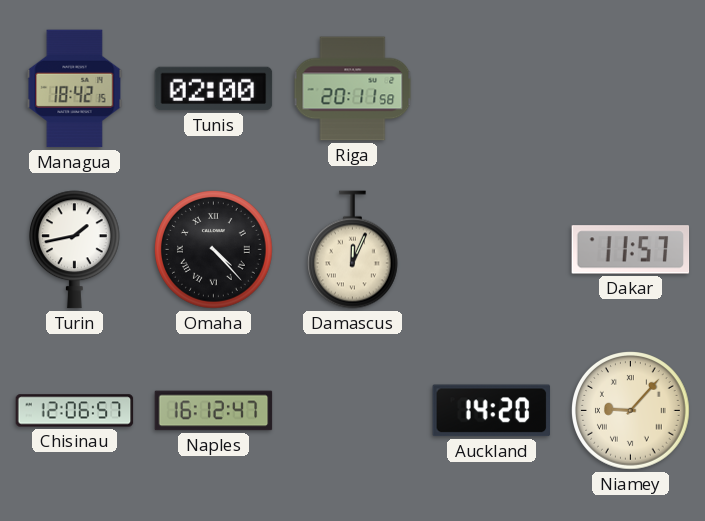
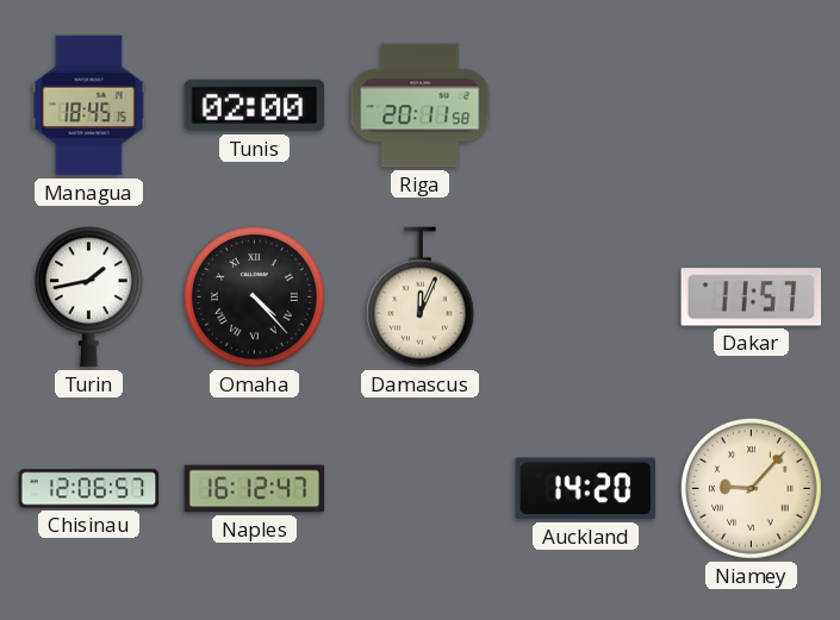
Managua: 18:42 -> 18:45 (89, 106)
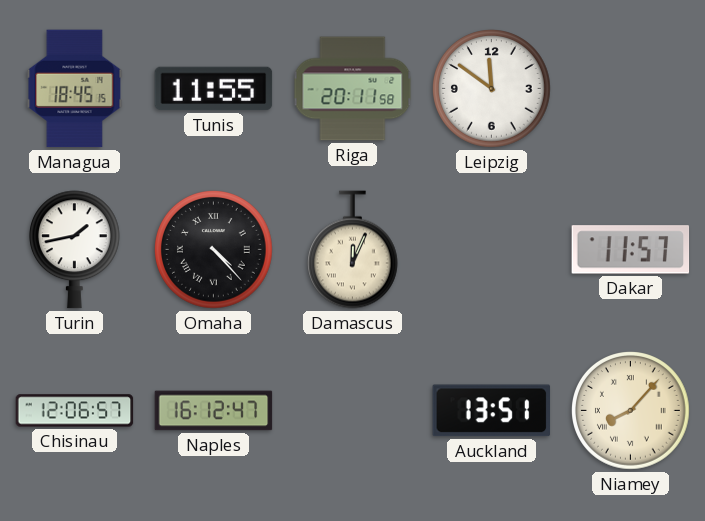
Tunis: 02:00 -> 11:55 (214, 89)
Leipzig: none -> 11:51 (492, 89)
Auckland: 14:20 -> 13:51 (492, 411)
Niamey: 9:07 -> 8:07 (631, 411)
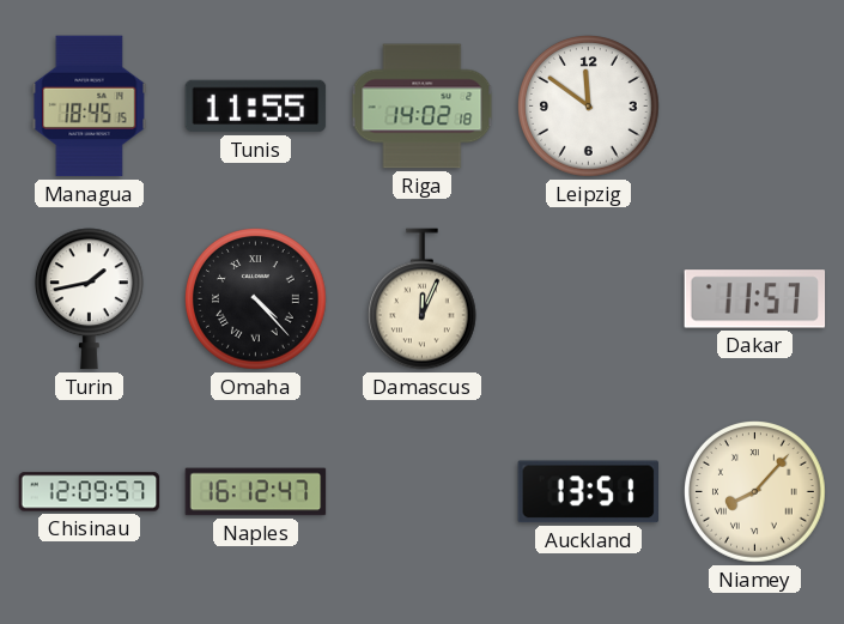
Riga: 20:11 -> 14:02 (423, 107)
Chisinau: 12:06 -> 12:09 (90, 492)
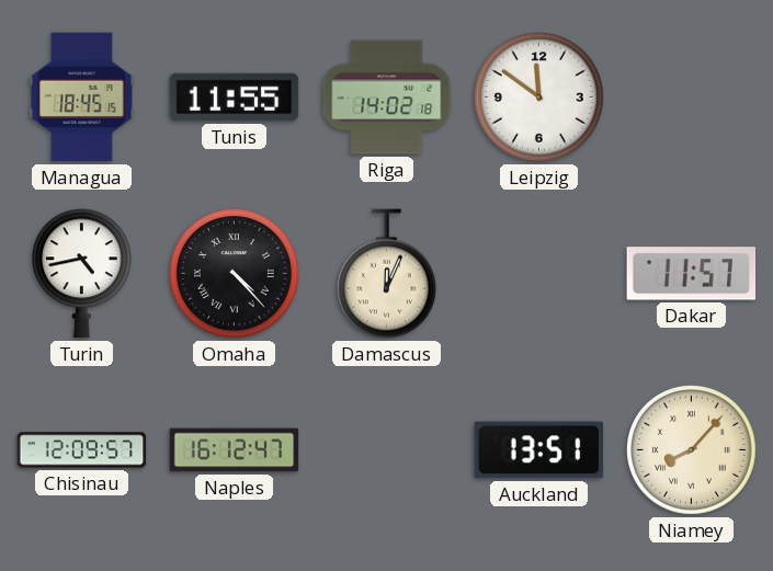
Turin: 1:43 -> 4:43 (81, 274)
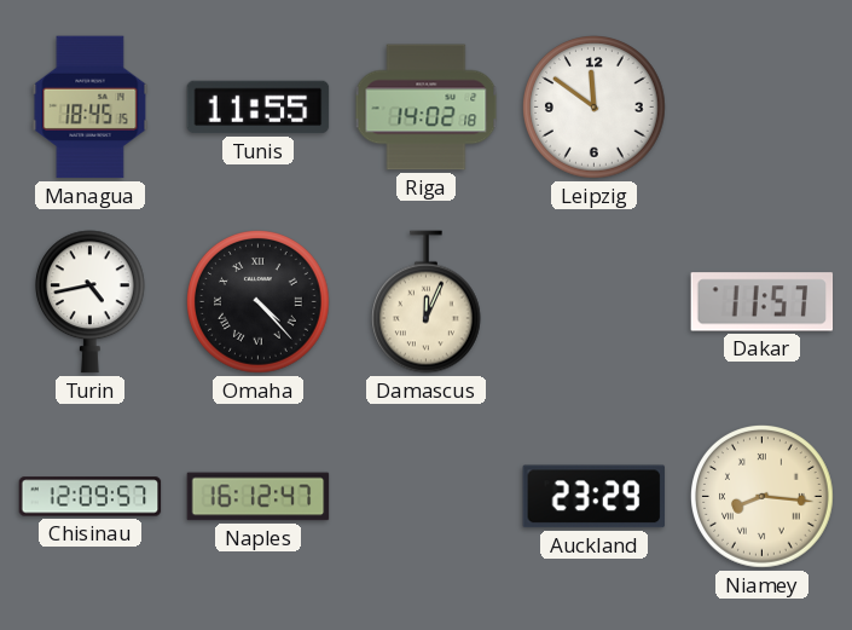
Auckland: 13:51 -> 23:29 (595, 497)
Niamey: 8:07 -> 8:16 (763, 497)
